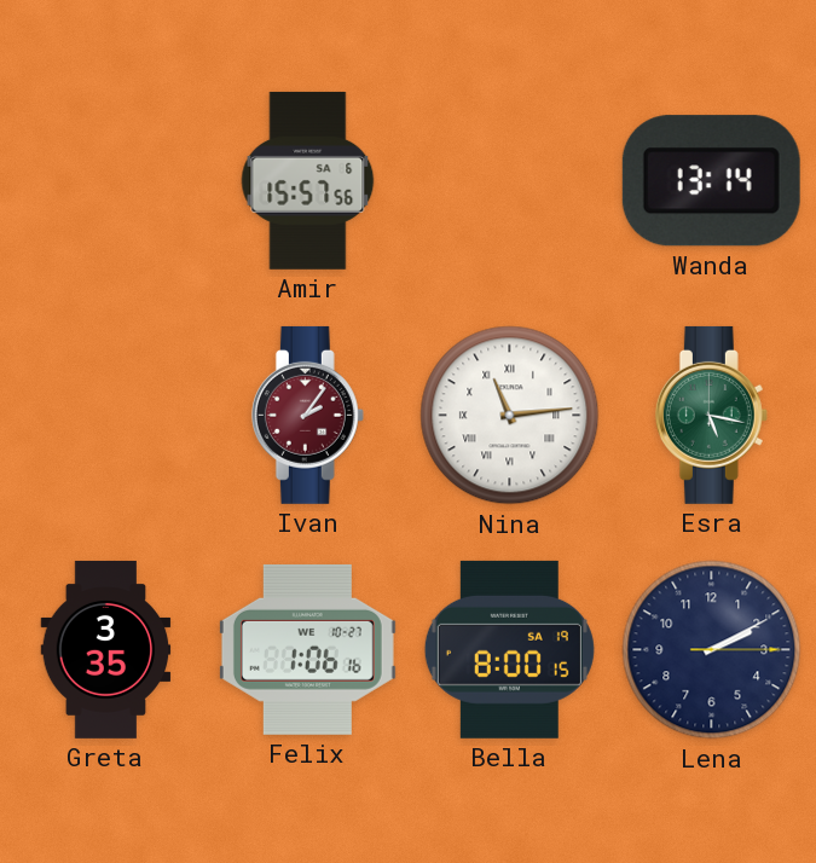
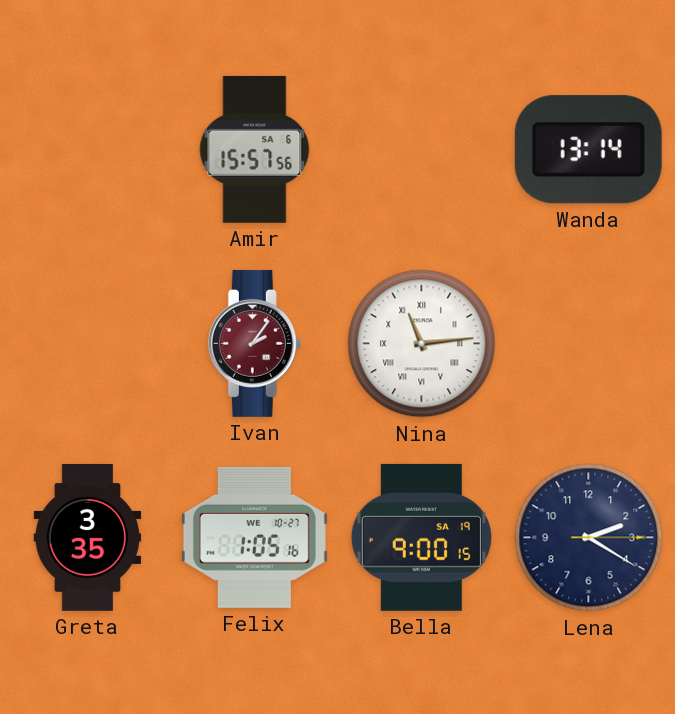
Esra: 5:17 -> none (711, 415)
Felix: 1:06 -> 1:05 (254, 537)
Bella: 8:00 -> 9:00 (421, 537)
Lena: 2:10 -> 2:20 (589, 538)
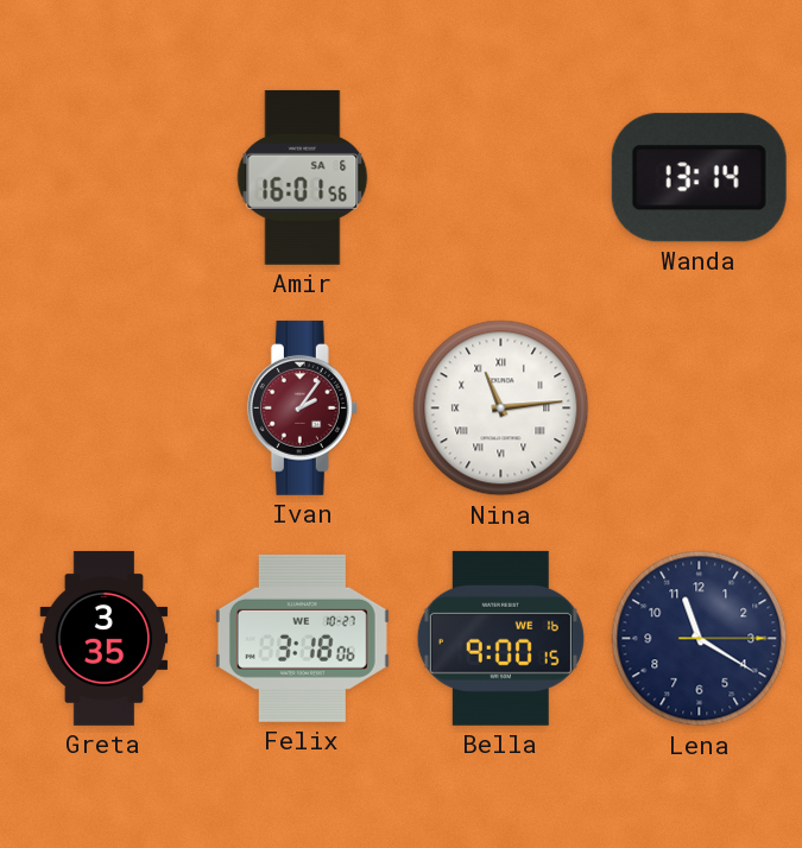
Amir: 15:57 -> 16:01 (303, 177)
Felix: 1:05 -> 3:18 (302, 638)
Bella date: SA 19 -> WE 16 (500, 638)
Lena: 2:20 -> 11:20 (700, 639)
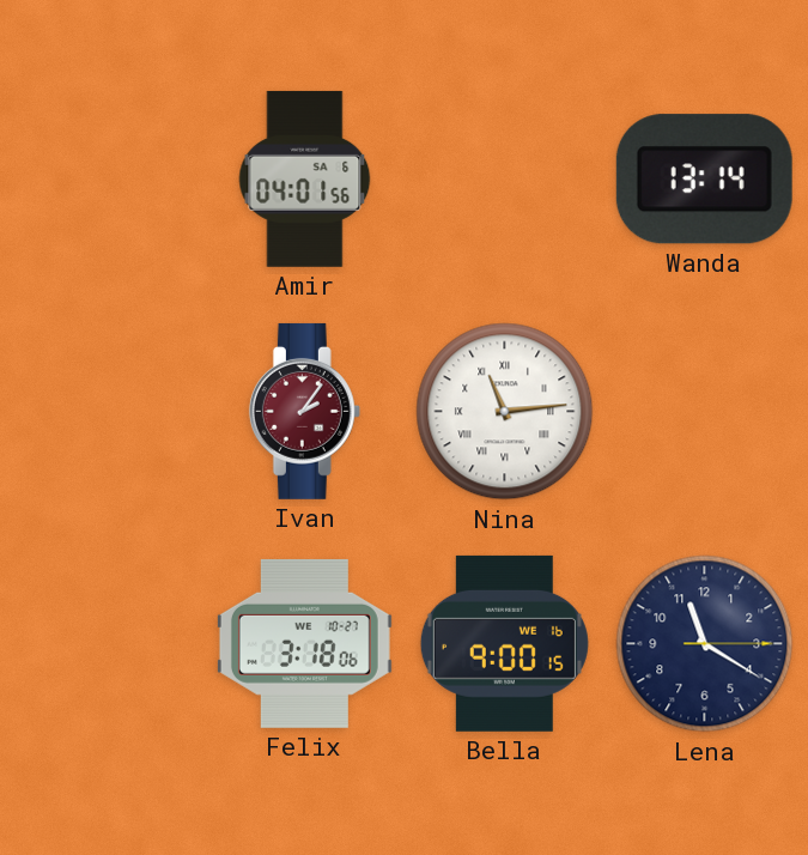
Amir: 16:01 -> 04:01 (305, 178)
Greta: 3:35 -> none (105, 638)
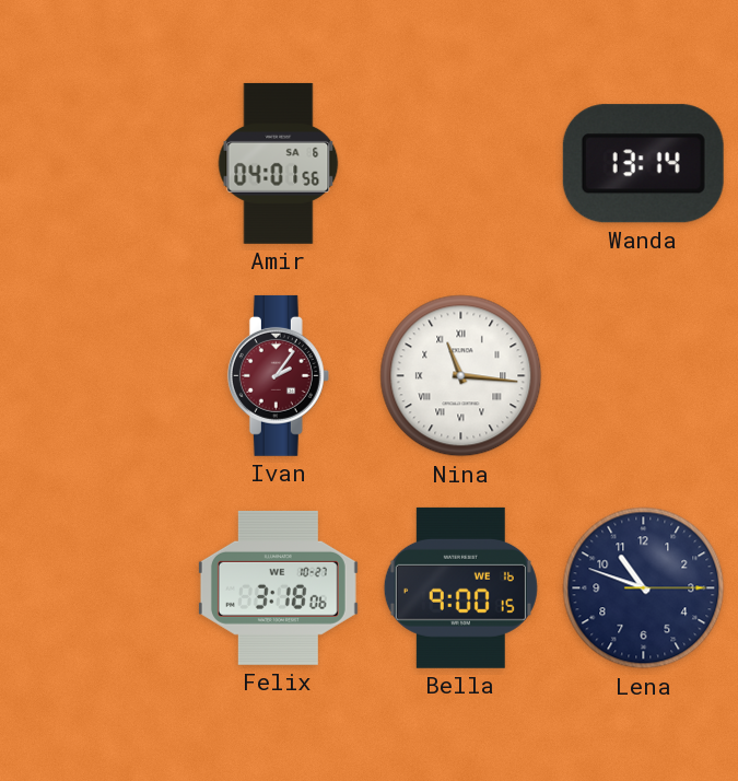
Nina: 11:14 -> 11:16 (461, 376)
Lena: 11:20 -> 10:48 (644, 588)
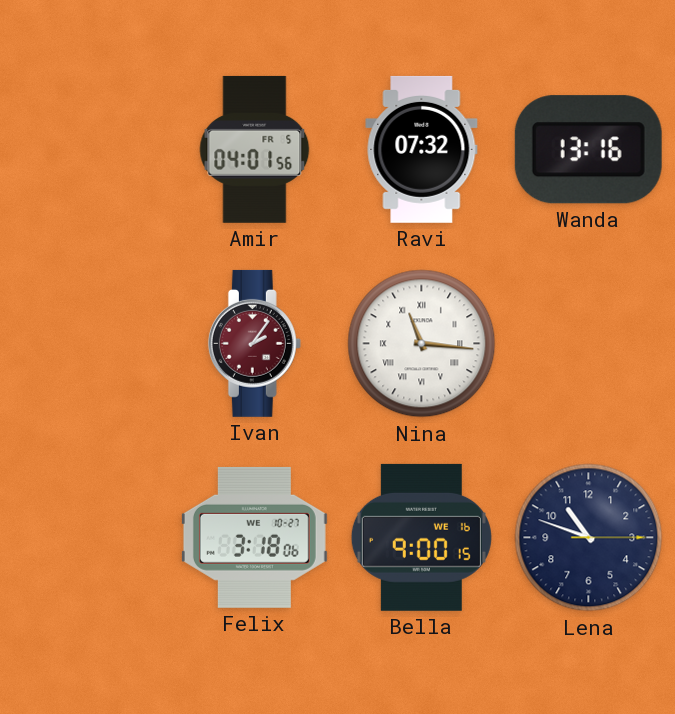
Amir date: SA 6 -> FR 5 (255, 149)
Ravi: none -> 07:32 (422, 149)
Wanda: 13:14 -> 13:16 (588, 150)
